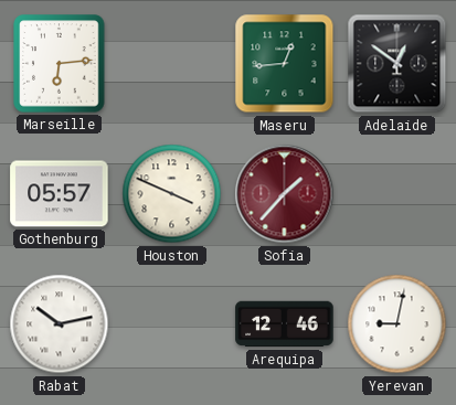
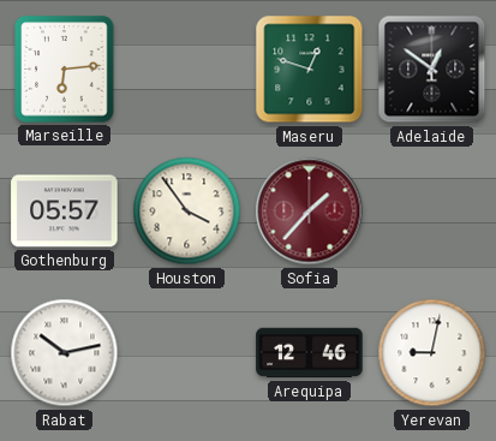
Maseru: 12:44 -> 12:48 (310, 70)
Houston: 3:49 -> 3:54 (187, 211)
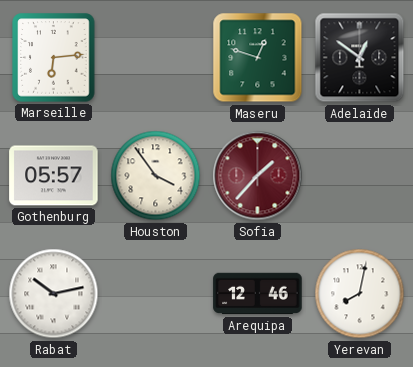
Yerevan: 9:02 -> 8:02 (360, 294)
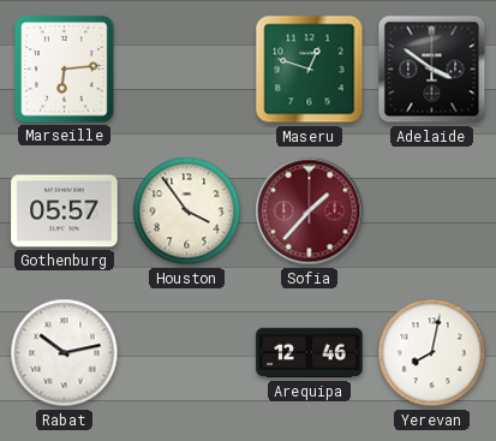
Adelaide: 12:51 -> 3:51 (432, 70)
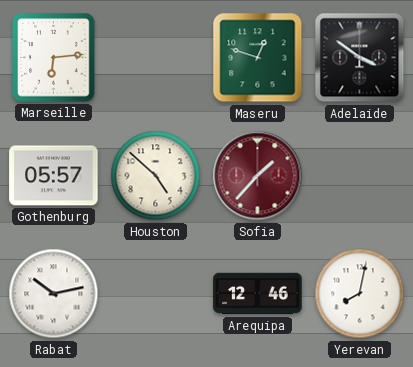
Houston: 3:54 -> 4:52 (156, 176)
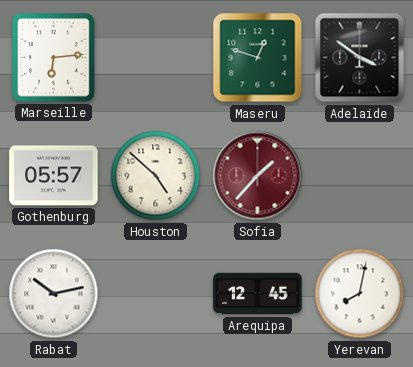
Arequipa: 12:46 -> 12:45 (258, 294)
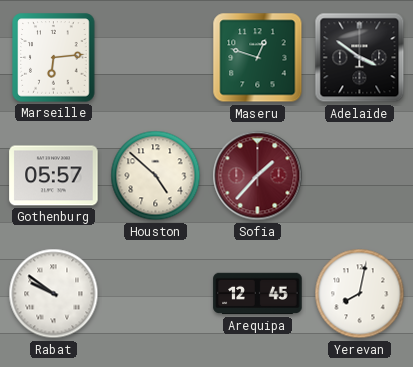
Rabat: 10:13 -> 9:51 (54, 294)
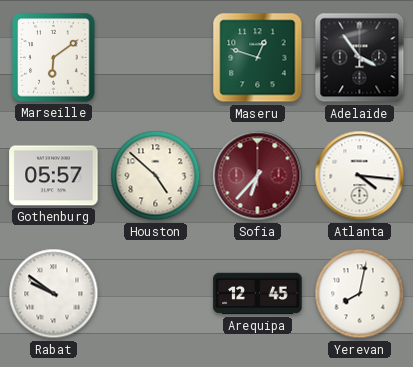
Marseille: 6:14 -> 6:09 (54, 58)
Adelaide: 3:51 -> 3:54 (360, 58)
Sofia: 1:37 -> 6:37 (258, 176)
Atlanta: none -> 4:16 (360, 176)
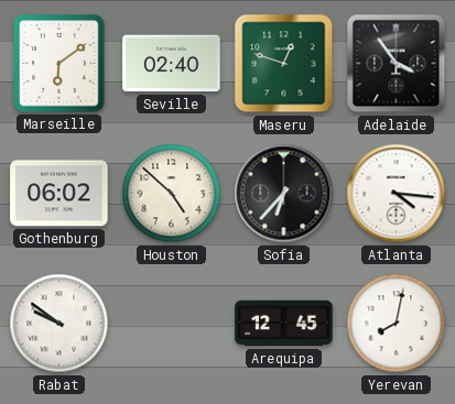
Seville: none -> 02:40 (172, 64)
Gothenburg: 05:57 -> 06:02 (59, 194)
Sofia dial: burgundy -> black (284, 194)
